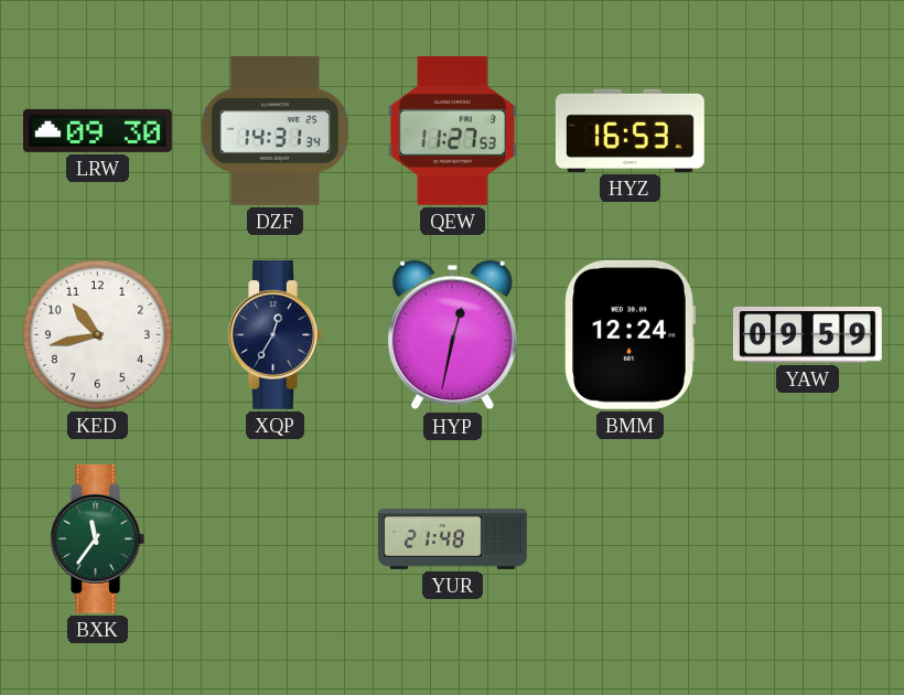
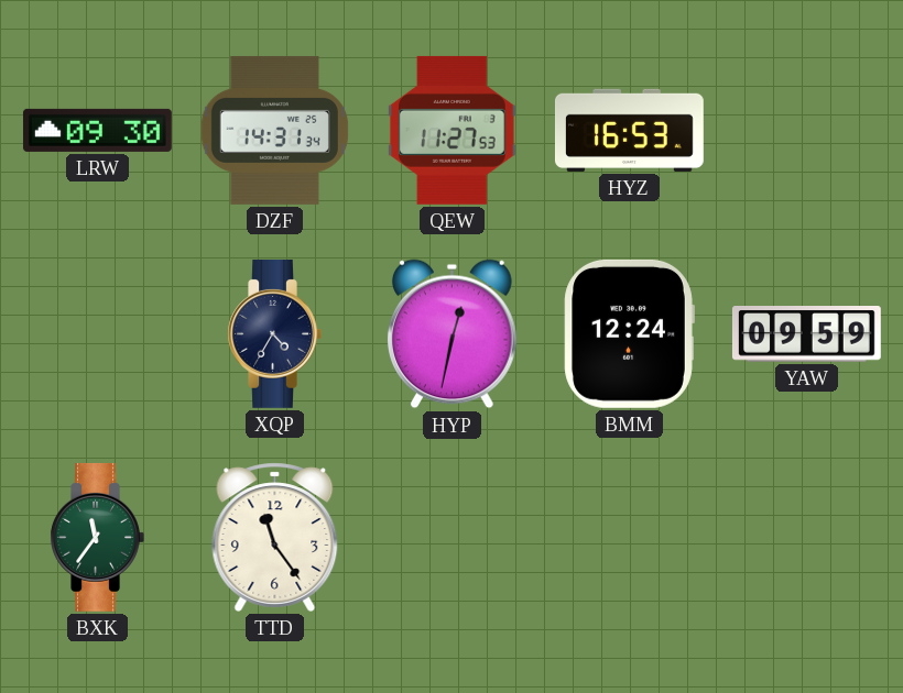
KED: 10:43 -> none (97, 334)
XQP: 12:35 -> 4:35 (274, 333)
TTD: none -> 11:24 (275, 537)
YUR: 21:48 -> none (453, 539)
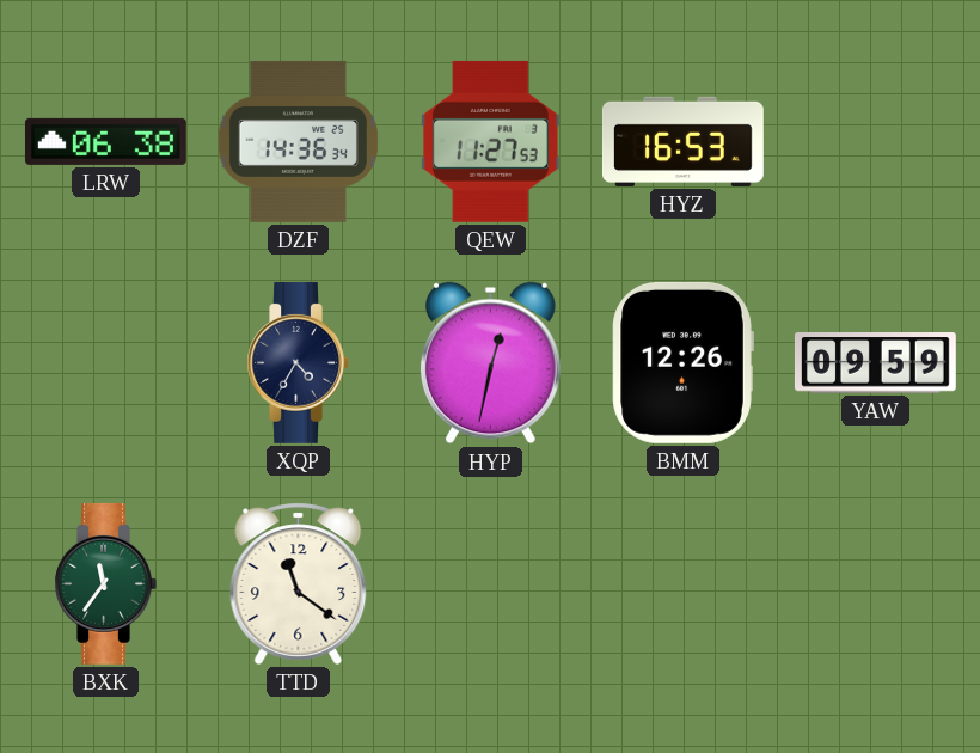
LRW: 09:30 -> 06:38 (105, 141)
DZF: 14:31 -> 14:36 (298, 141)
BMM: 12:24 -> 12:26 (682, 362)
TTD: 11:24 -> 11:21 (299, 583)
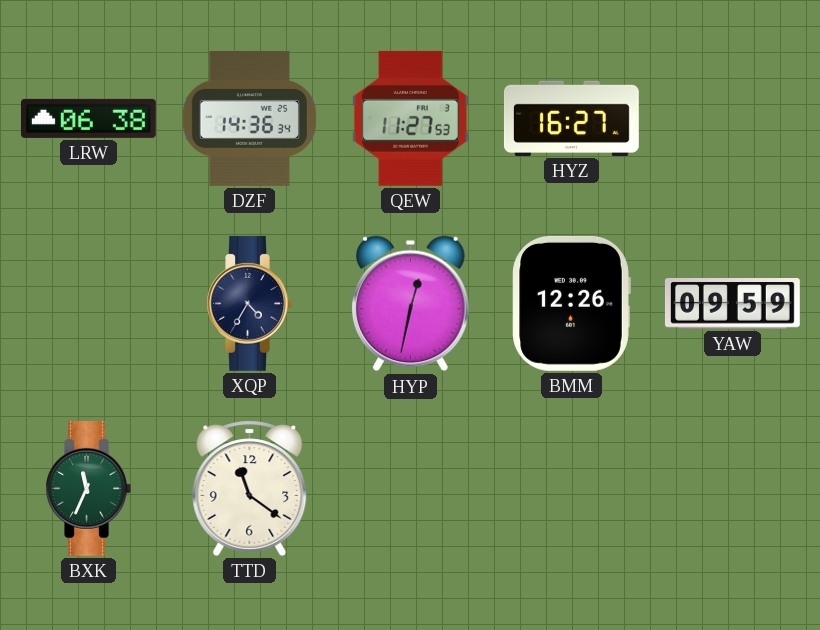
HYZ: 16:53 -> 16:27 (571, 118)
BXK: 11:36 -> 11:34 (88, 488)
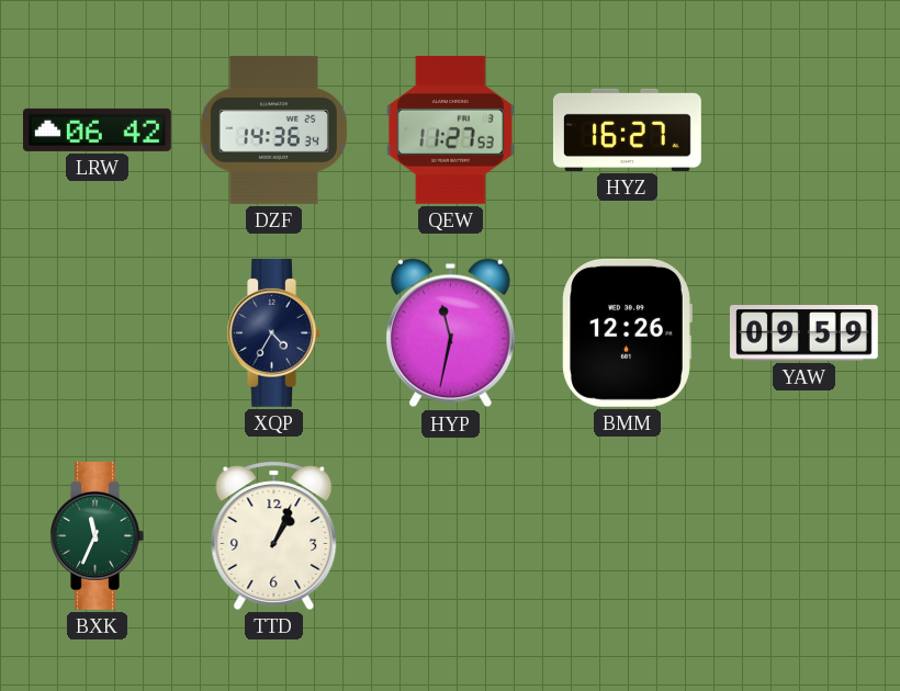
LRW: 06:38 -> 06:42 (97, 129)
HYP: 12:32 -> 11:32 (450, 333)
TTD: 11:21 -> 1:04 (274, 535)
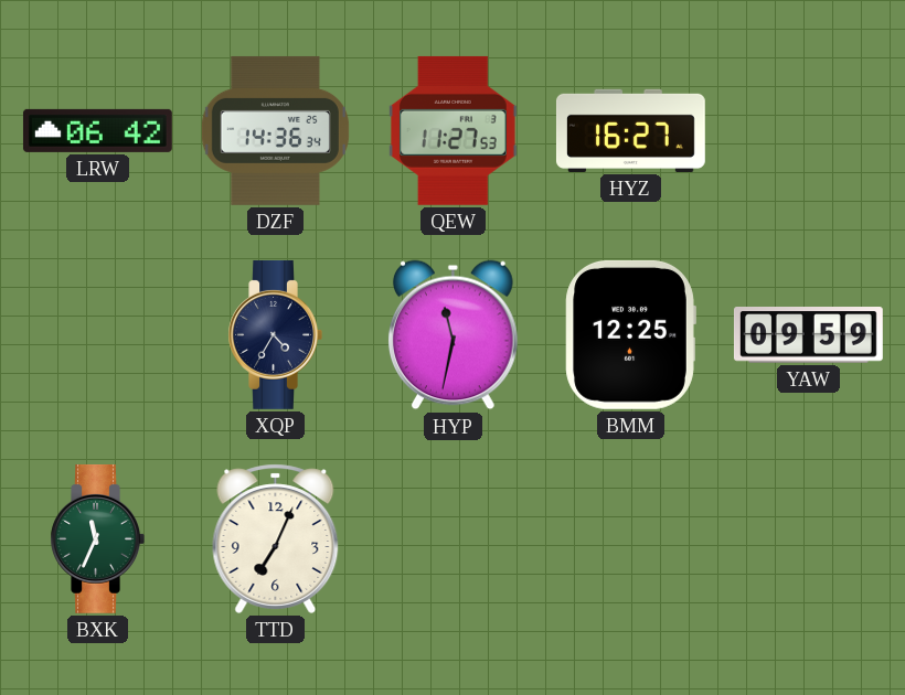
BMM: 12:26 -> 12:25 (630, 334)
TTD: 1:04 -> 7:04 (276, 538)
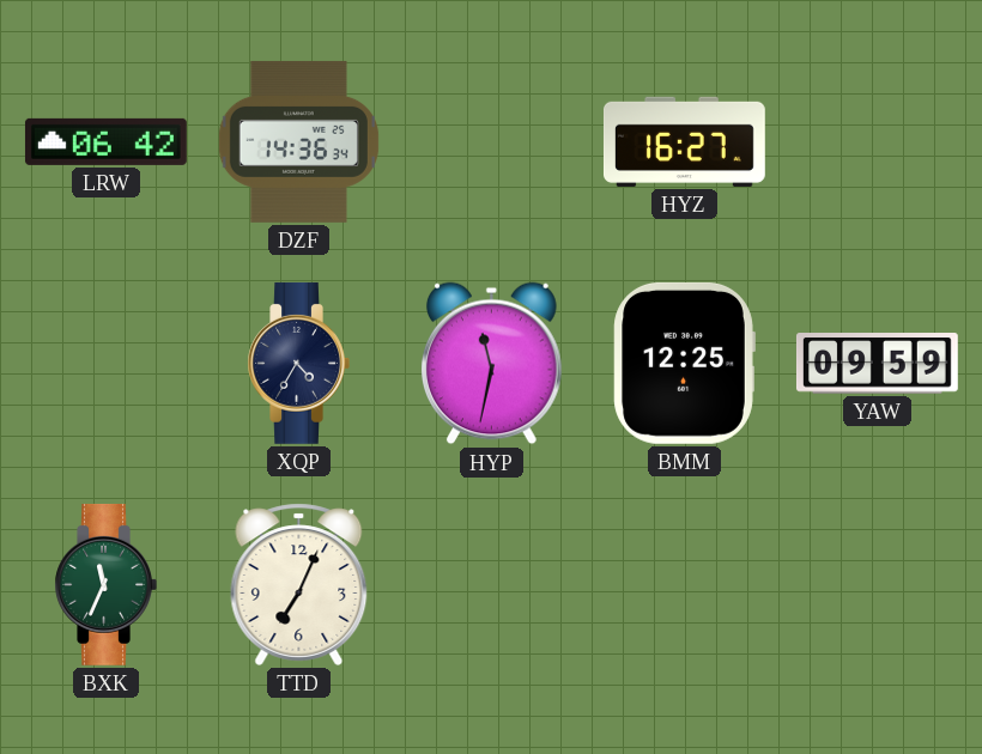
QEW: 11:27 -> none (453, 130)
